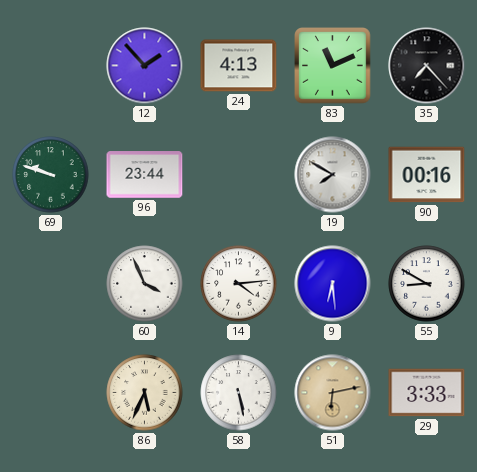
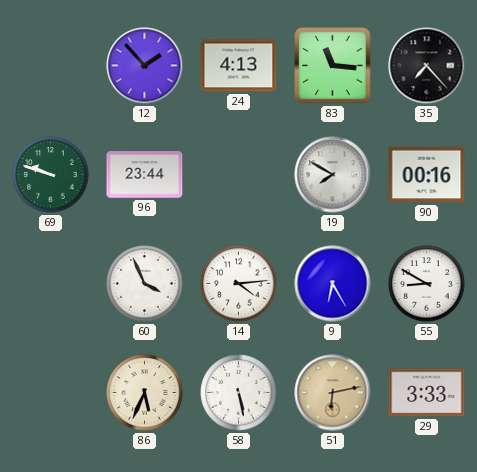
83: 11:11 -> 11:16 (333, 66)
9: 6:29 -> 6:25 (333, 284)
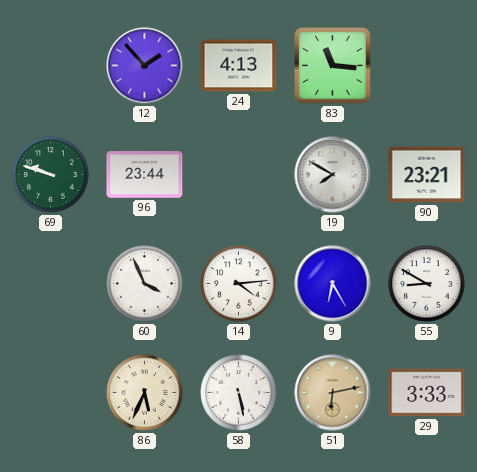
35: 7:23 -> none (427, 66)
90: 00:16 -> 23:21 (427, 175)
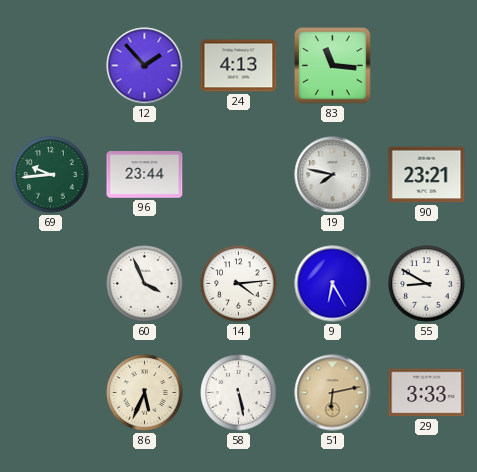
69: 9:48 -> 9:44 (51, 175)
19: 7:50 -> 7:47 (333, 175)
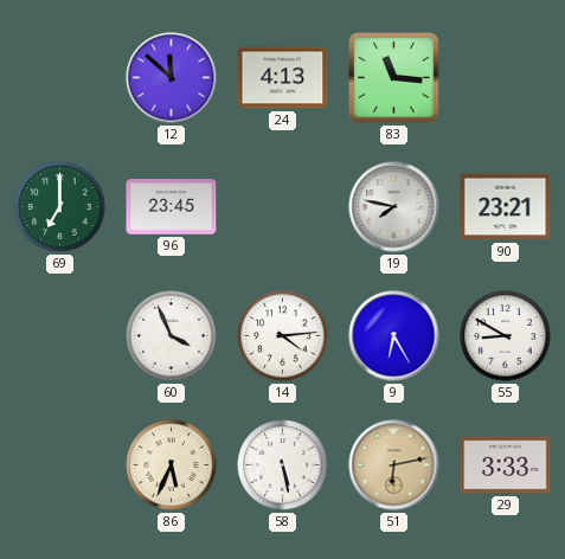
12: 1:53 -> 11:52 (172, 78)
69: 9:44 -> 7:00 (60, 207)
96: 23:44 -> 23:45 (172, 207)
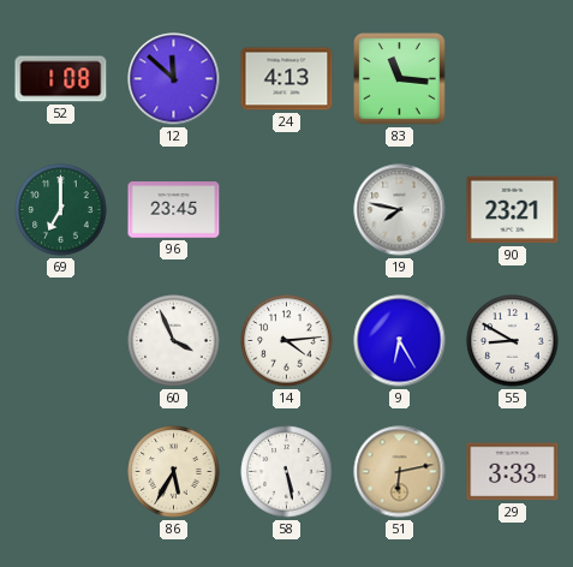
52: none -> 1:08 (61, 79)
86: 5:34 -> 5:35 (174, 472)
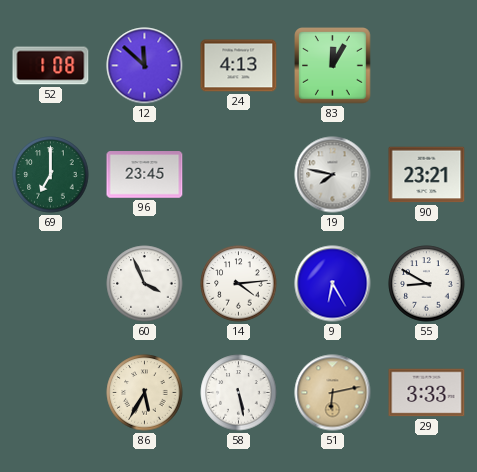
83: 11:16 -> 12:05 (333, 66)
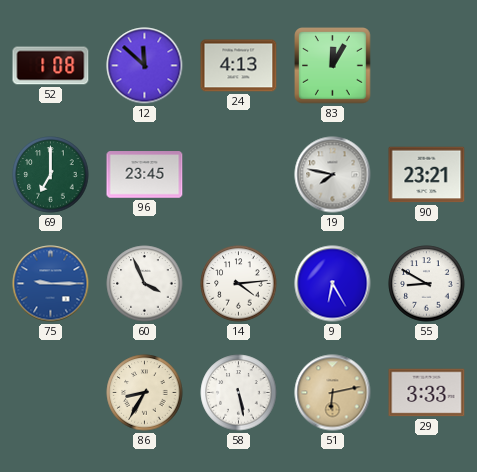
75: none -> 9:15 (51, 284)
86: 5:35 -> 8:35 (145, 393)
